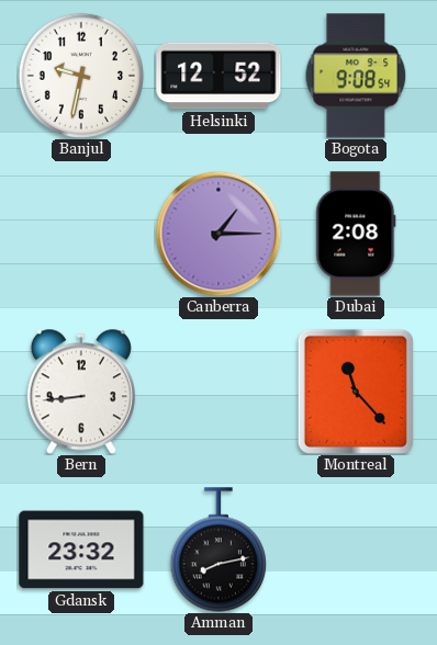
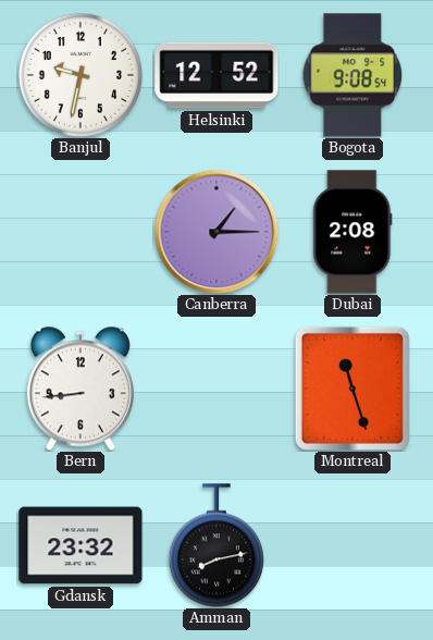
Montreal: 11:23 -> 11:27 (352, 389)
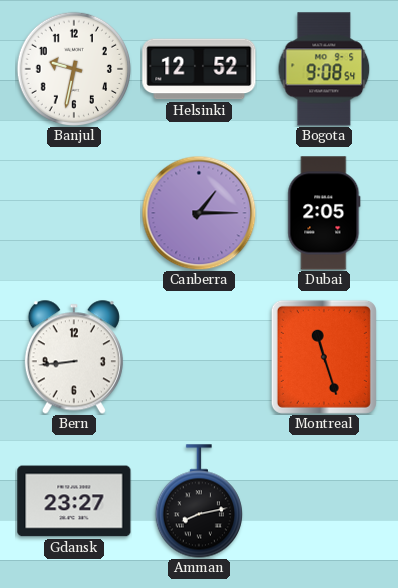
Dubai: 2:08 -> 2:05 (324, 213)
Gdansk: 23:32 -> 23:27 (74, 501)
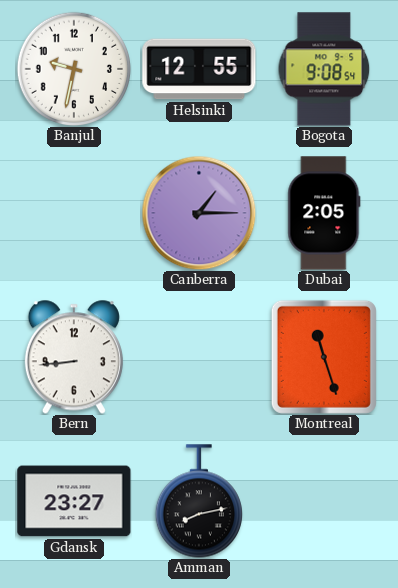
Helsinki: 12:52 -> 12:55 (199, 69)
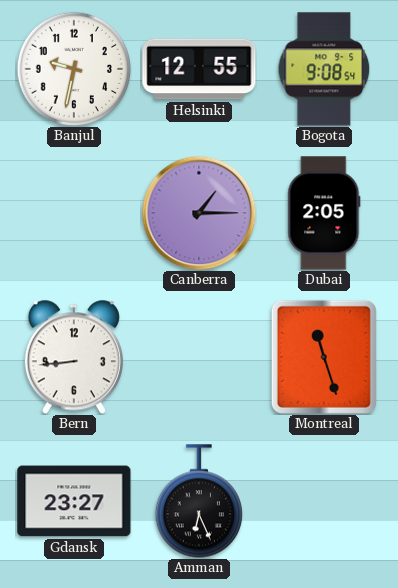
Amman: 8:13 -> 6:26 (199, 501)
